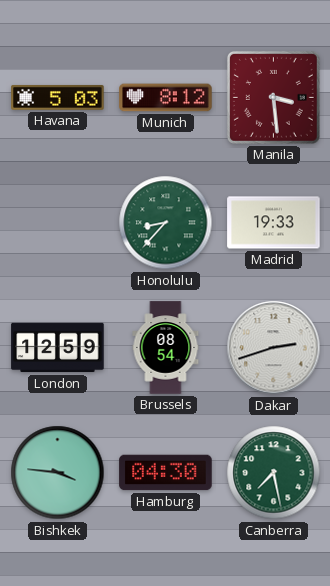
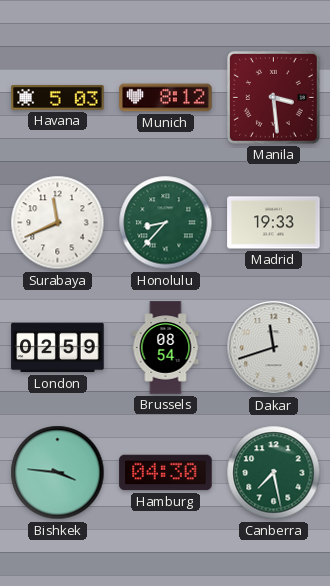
Surabaya: none -> 11:41 (58, 223)
London: 12:59 -> 02:59 (58, 348)
Dakar: 2:42 -> 11:42 (274, 348)
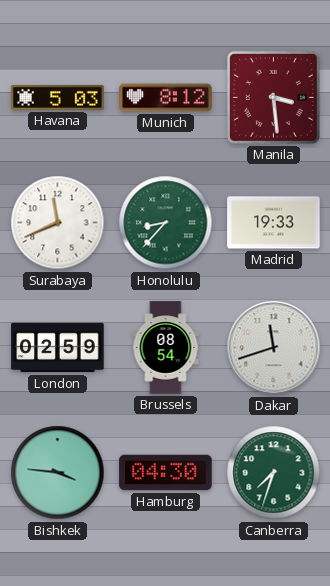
Canberra: 7:28 -> 7:33 (274, 473)
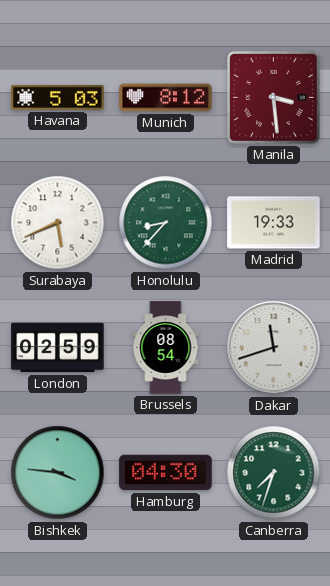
Surabaya: 11:41 -> 5:41 (58, 223)
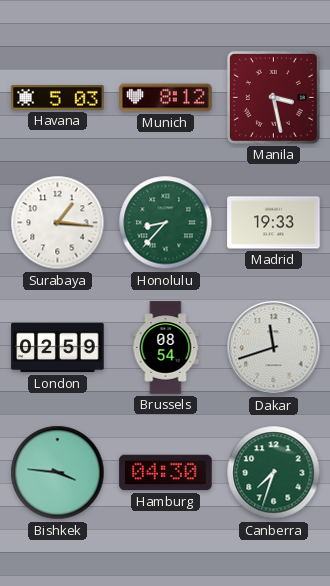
Manila: 3:29 -> 3:28 (273, 97)
Surabaya: 5:41 -> 1:16 (58, 223)
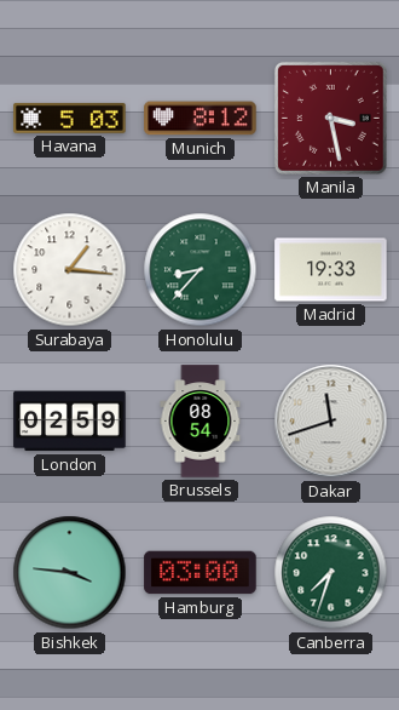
Hamburg: 04:30 -> 03:00 (201, 573)
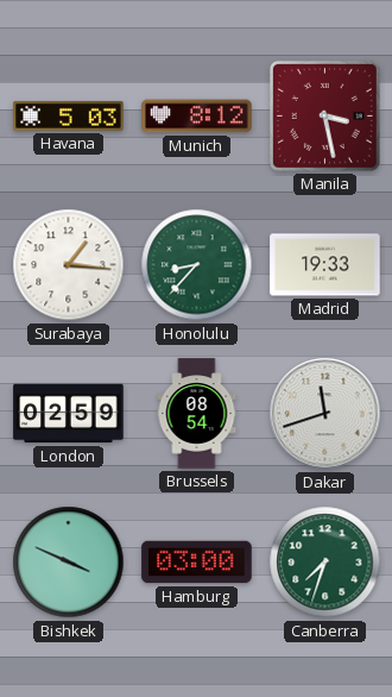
Bishkek: 3:46 -> 3:49 (69, 563)
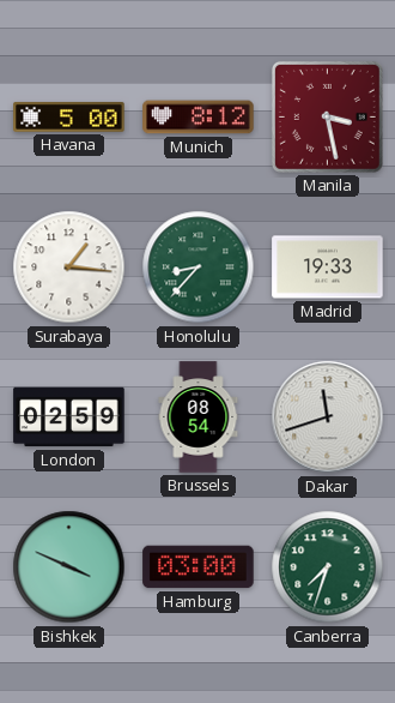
Havana: 5:03 -> 5:00 (69, 116)
